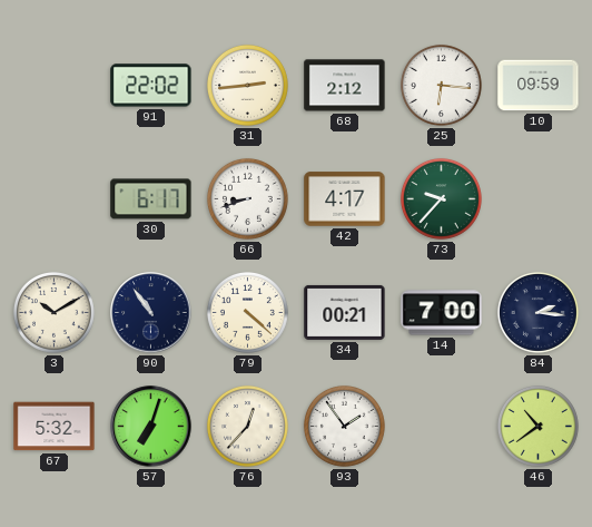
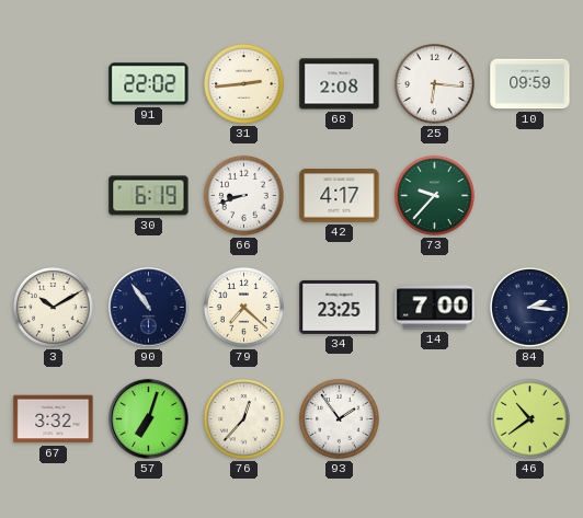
68: 2:12 -> 2:08 (340, 84)
30: 6:17 -> 6:19 (149, 196)
79: 4:22 -> 7:22 (243, 307)
34: 00:21 -> 23:25 (340, 307)
67: 5:32 -> 3:32 (54, 419)
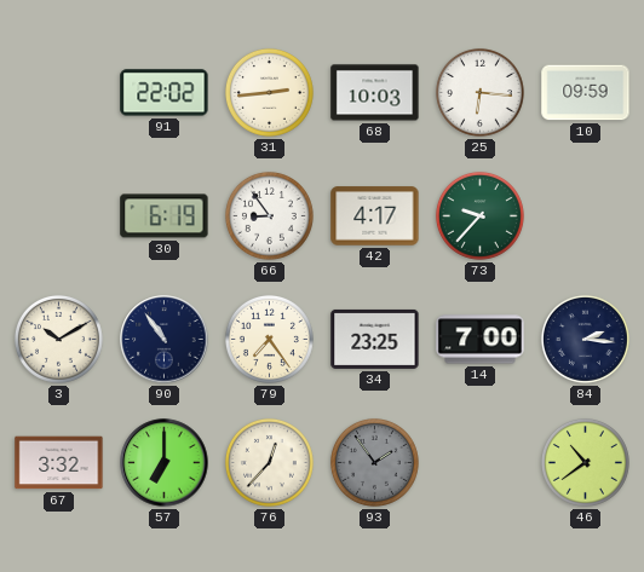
68: 2:08 -> 10:03 (375, 93)
66: 8:42 -> 8:54 (269, 215)
79: 7:22 -> 7:24 (269, 339)
57: 7:03 -> 7:00 (165, 463)
93 dial: white -> grey (374, 462)
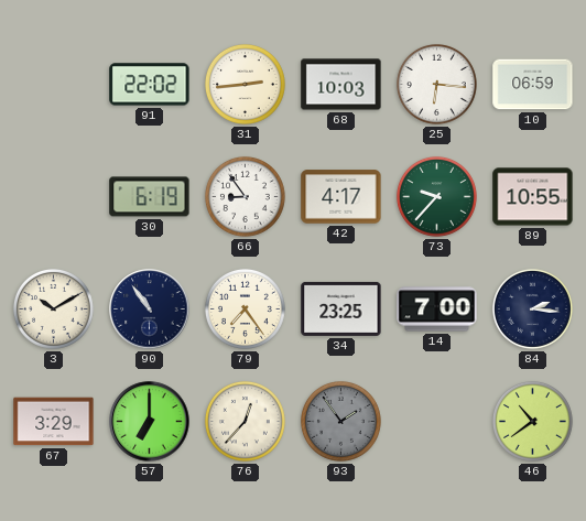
10: 09:59 -> 06:59 (533, 85)
89: none -> 10:55 (533, 197)
67: 3:32 -> 3:29 (54, 422)
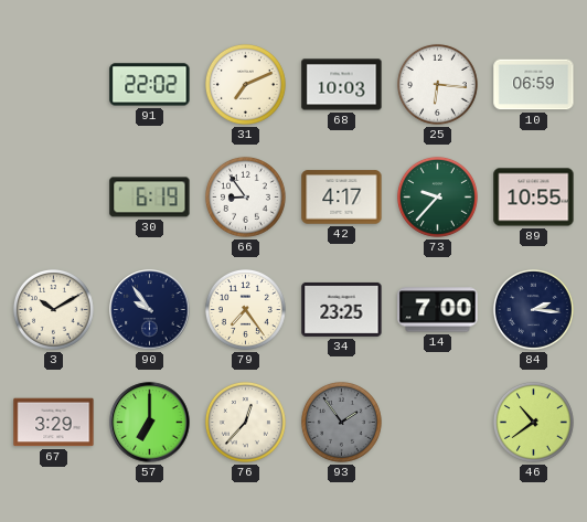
31: 2:44 -> 7:11 (245, 84)
90: 10:54 -> 9:54 (150, 310)
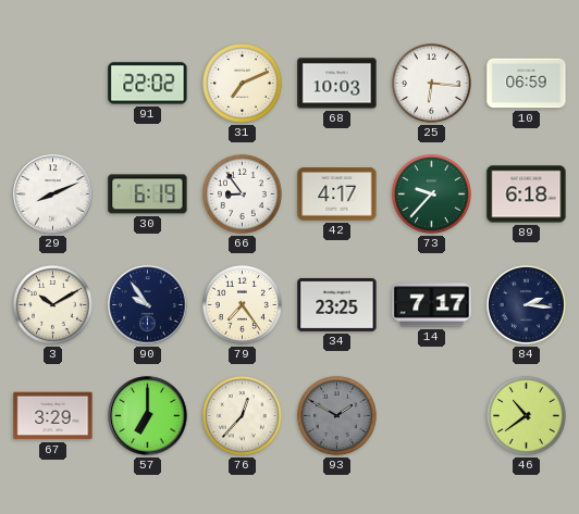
29: none -> 8:11 (53, 195)
89: 10:55 -> 6:18 (527, 195)
14: 7:00 -> 7:17 (432, 305)
93: 1:54 -> 1:50 (336, 415)
